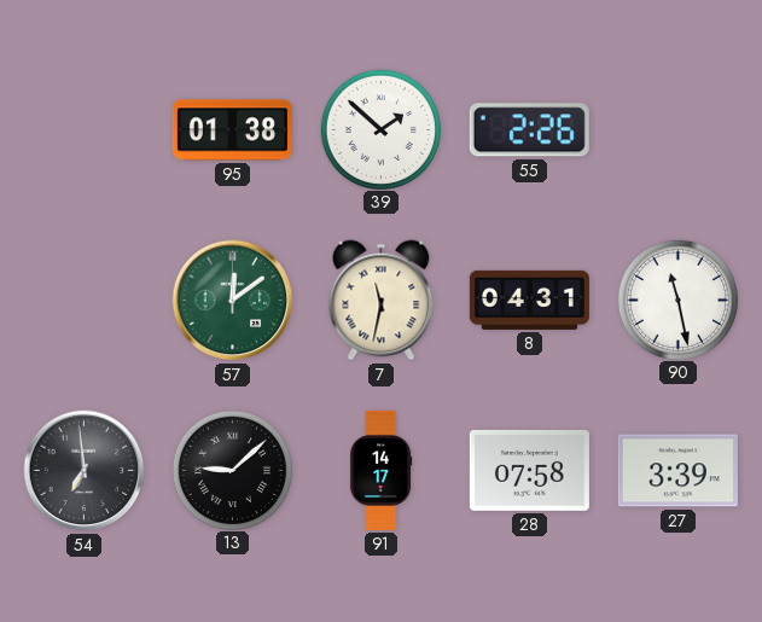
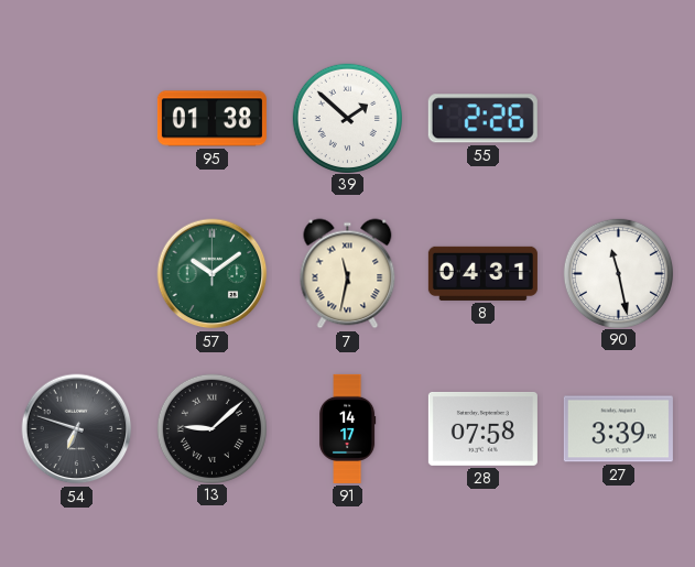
57: 12:09 -> 10:09 (213, 274)
54: 6:59 -> 6:48 (77, 429)
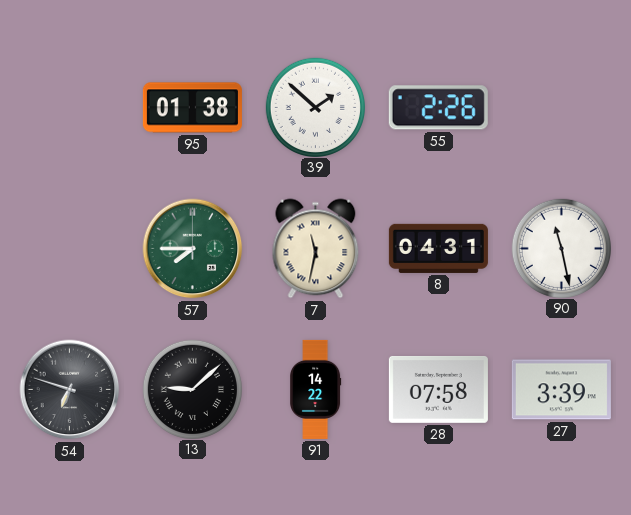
57: 10:09 -> 7:45 (193, 249)
91: 14:17 -> 14:22 (316, 389)
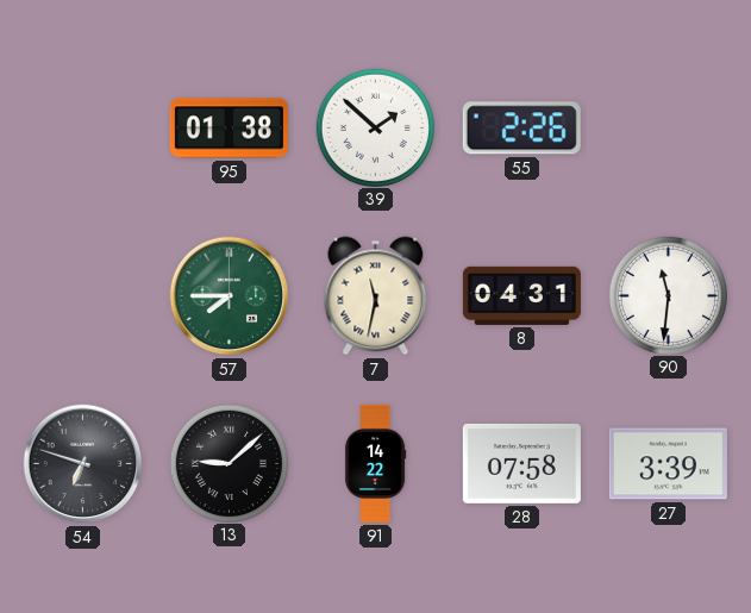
90: 11:28 -> 11:31 (668, 295)
